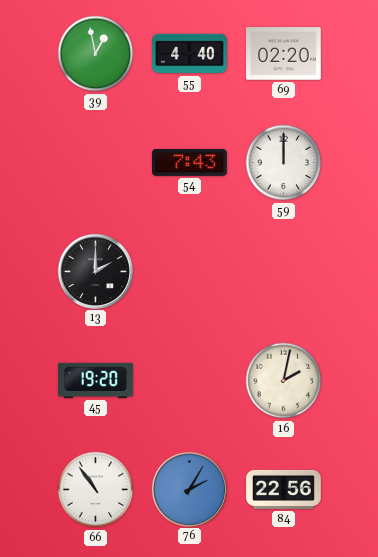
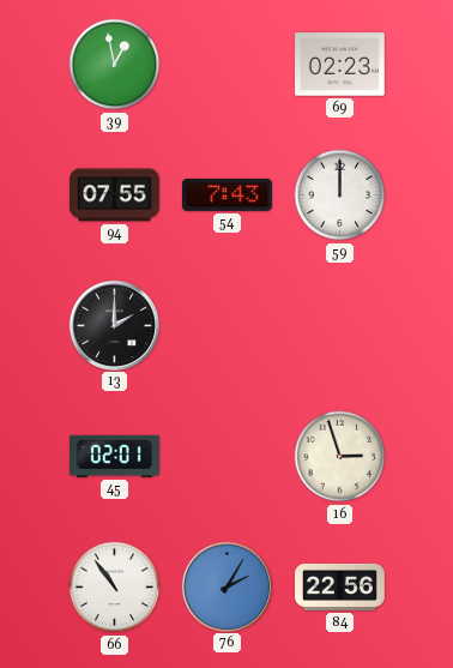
55: 4:40 -> none (190, 54)
69: 02:20 -> 02:23 (340, 65)
94: none -> 07:55 (115, 195)
45: 19:20 -> 02:01 (115, 456)
16: 2:02 -> 2:57 (340, 457)
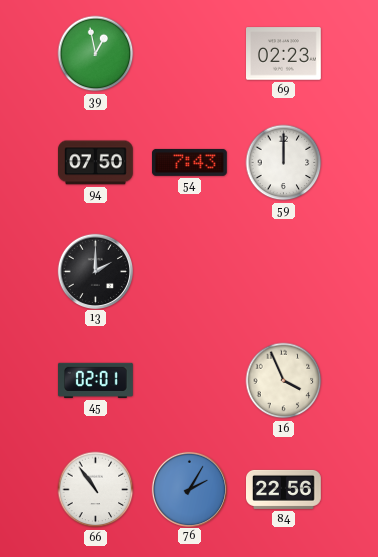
94: 07:55 -> 07:50 (96, 163)
16: 2:57 -> 3:56 (284, 381)
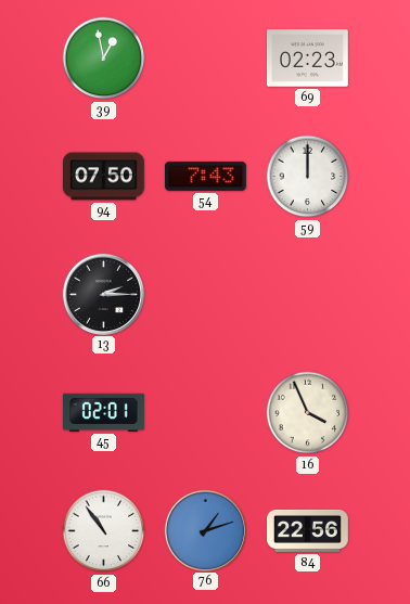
13: 2:00 -> 2:15 (103, 294)
76: 2:05 -> 1:12 (205, 530)
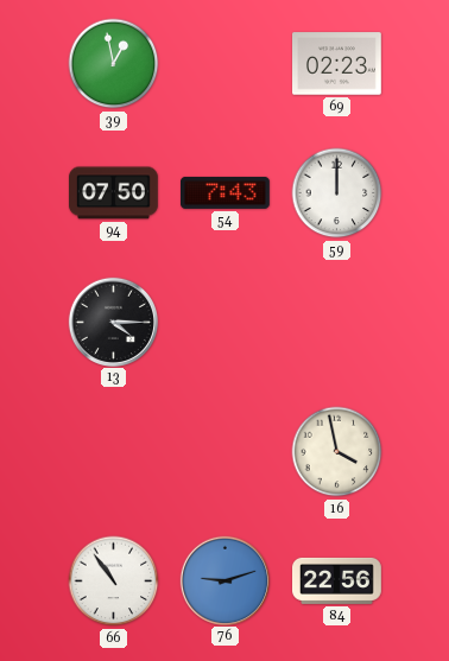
13: 2:15 -> 4:15 (113, 322)
45: 02:01 -> none (104, 412)
16: 3:56 -> 3:58 (337, 452)
76: 1:12 -> 9:12 (224, 580)
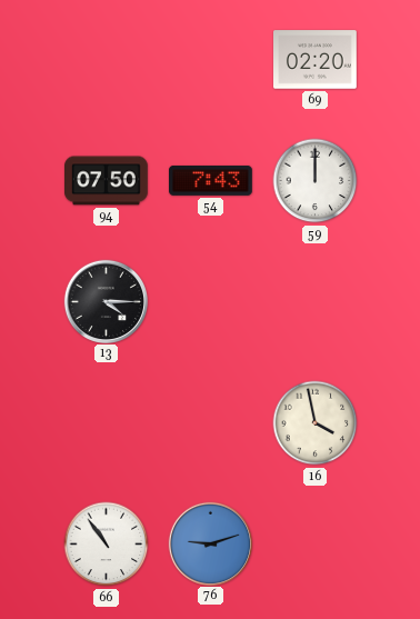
39: 12:58 -> none (114, 64)
69: 02:23 -> 02:20 (316, 60)
84: 22:56 -> none (337, 580)
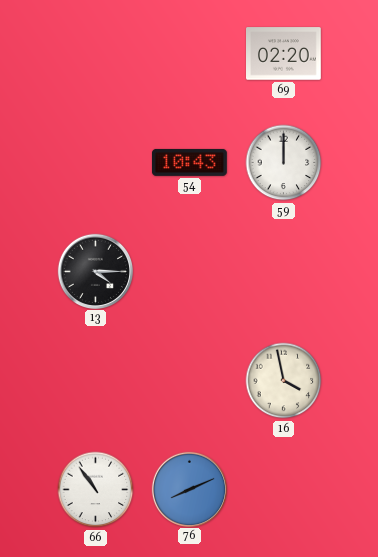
94: 07:50 -> none (107, 181)
54: 7:43 -> 10:43 (190, 162)
76: 9:12 -> 8:11 (189, 489)
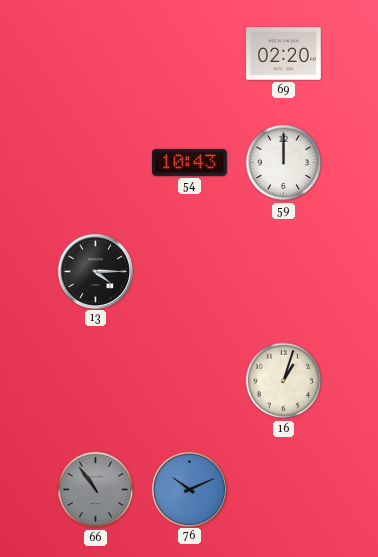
16: 3:58 -> 1:03 (284, 381)
66 dial: white -> grey (96, 490)
76: 8:11 -> 10:11 (189, 489)
